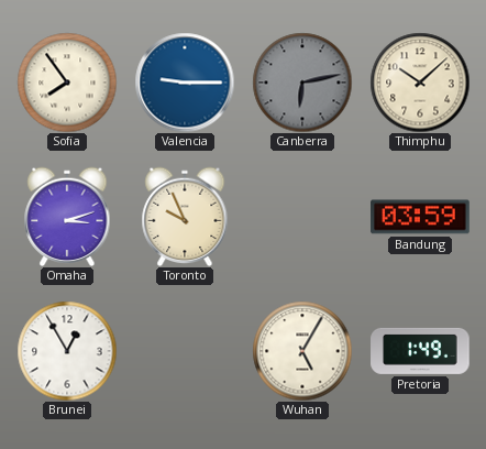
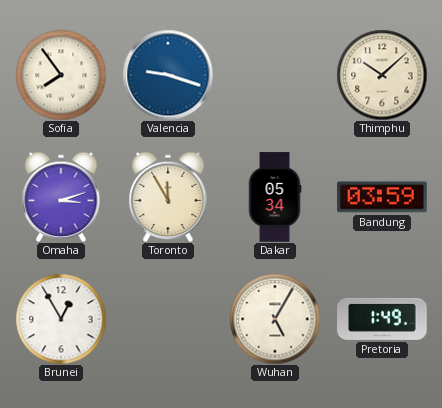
Valencia: 9:15 -> 9:18 (168, 75)
Canberra: 6:13 -> none (302, 83)
Toronto: 9:56 -> 11:55 (168, 197)
Dakar: none -> 05:34 (275, 197)
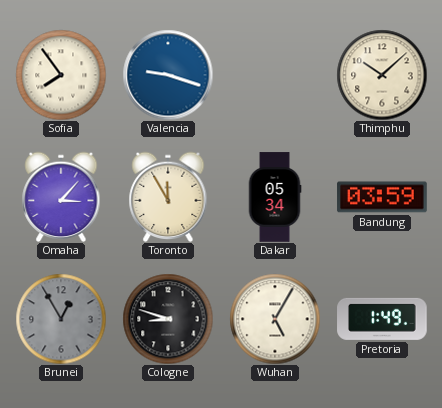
Omaha: 3:12 -> 3:07 (61, 197)
Brunei dial: white -> grey (61, 319)
Cologne: none -> 8:48 (168, 319)
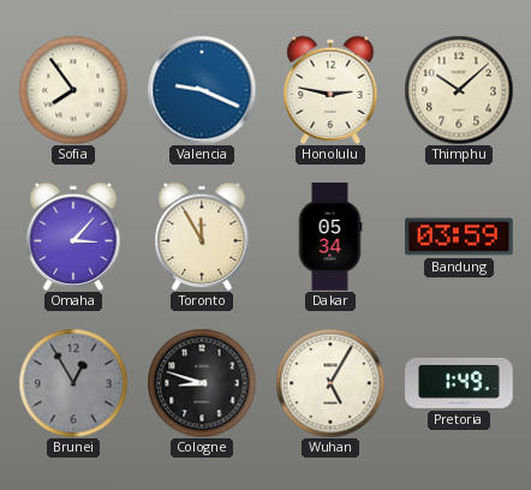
Valencia: 9:18 -> 9:19 (202, 90)
Honolulu: none -> 2:47 (330, 90)
